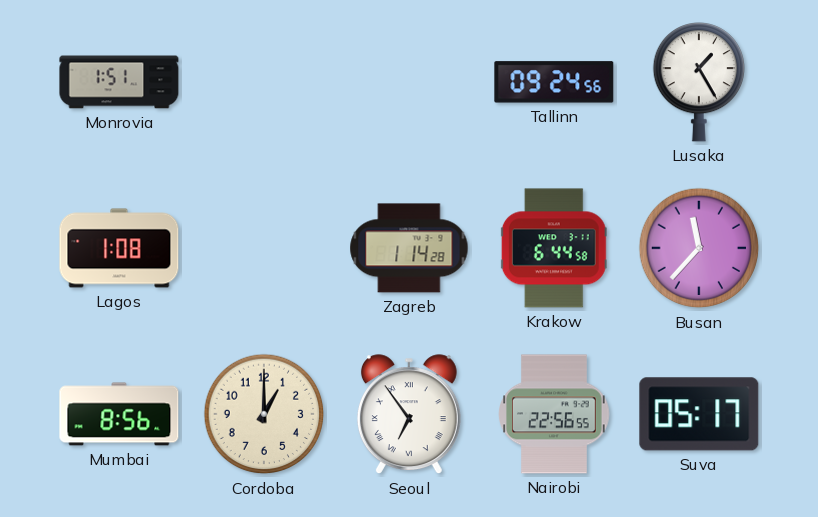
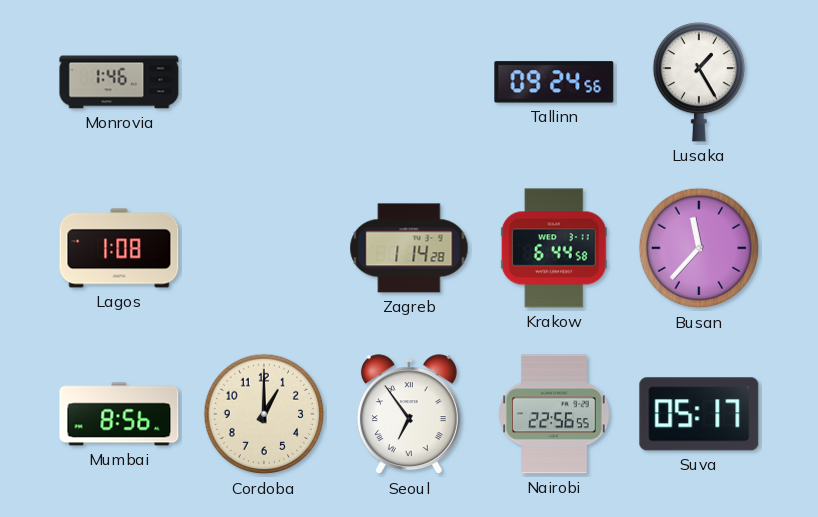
Monrovia: 1:51 -> 1:46 (119, 82)
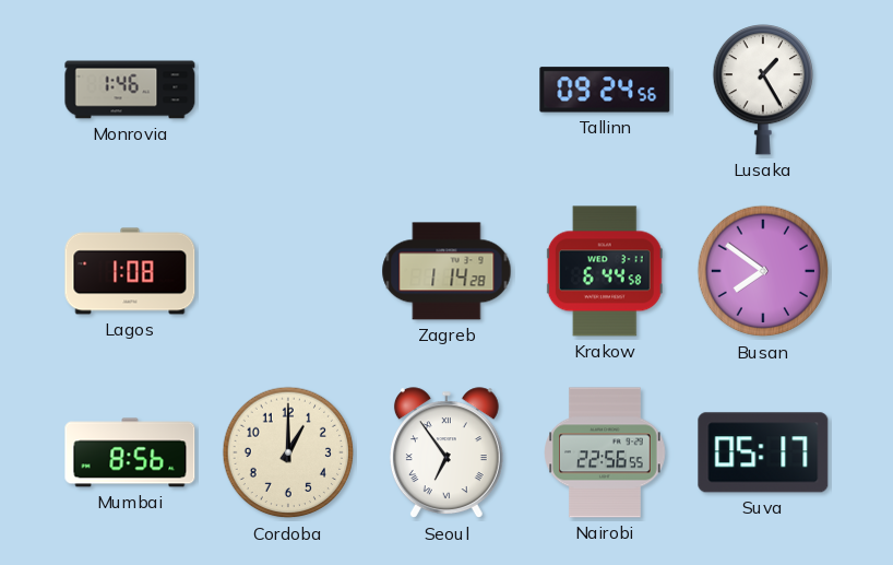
Busan: 11:37 -> 7:51 (763, 271)
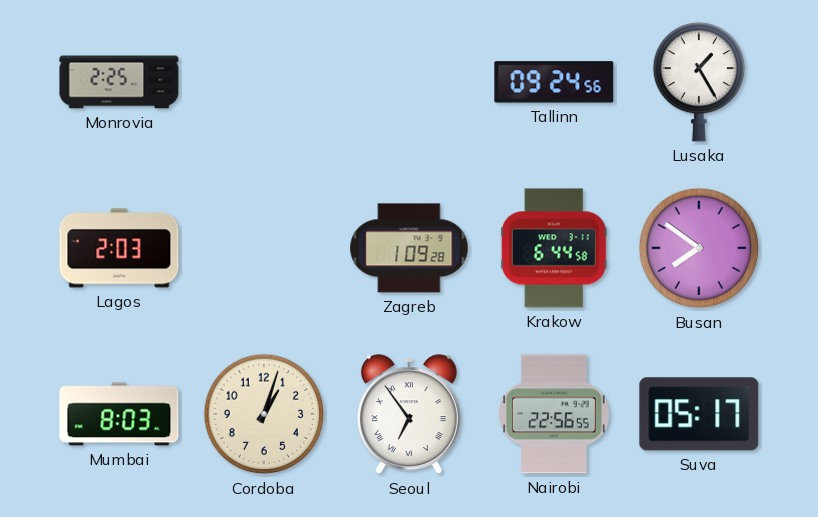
Monrovia: 1:46 -> 2:25 (119, 82)
Lagos: 1:08 -> 2:03 (119, 248)
Zagreb: 1:14 -> 1:09 (409, 248)
Mumbai: 8:56 -> 8:03 (119, 414)
Cordoba: 1:00 -> 1:03 (264, 414)
